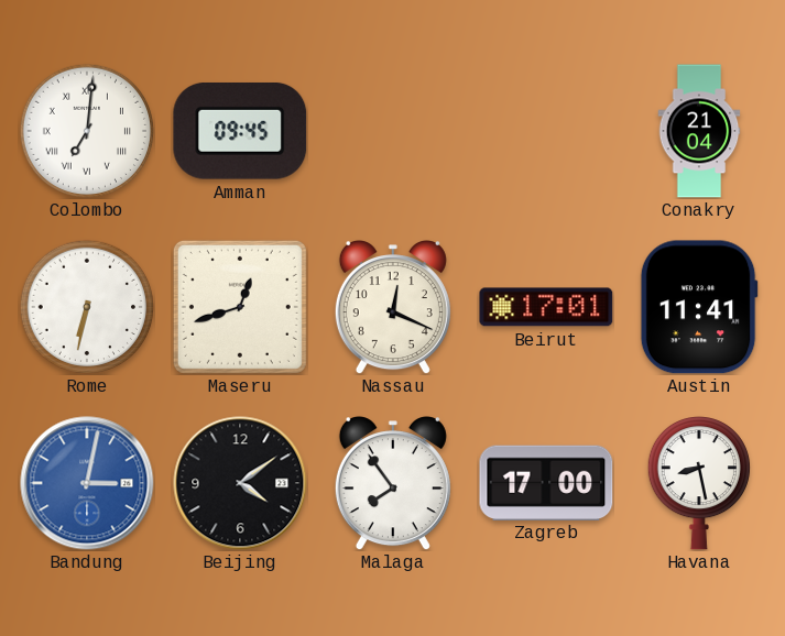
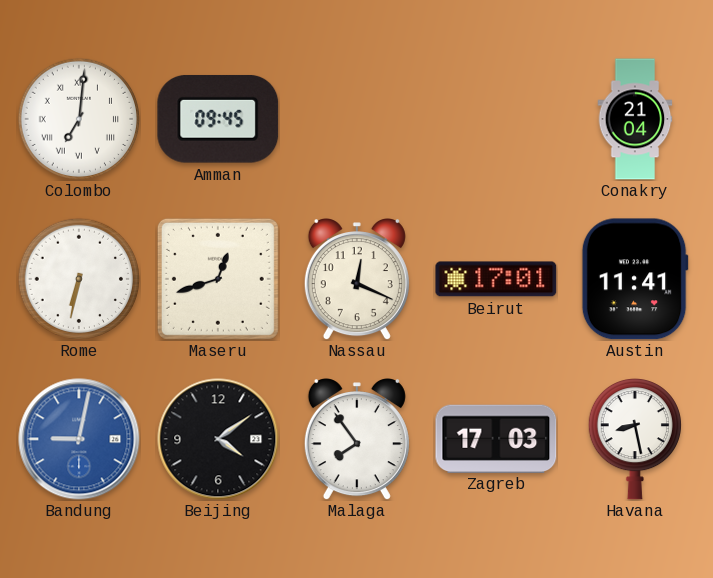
Bandung: 3:02 -> 9:02 (79, 439)
Zagreb: 17:00 -> 17:03 (496, 438)
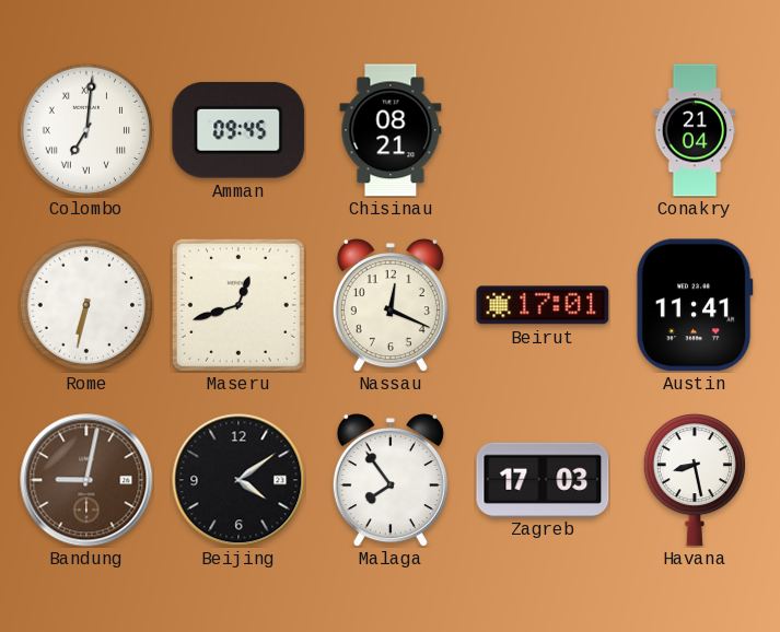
Chisinau: none -> 08:21 (391, 130)
Bandung dial: blue -> brown (86, 480)
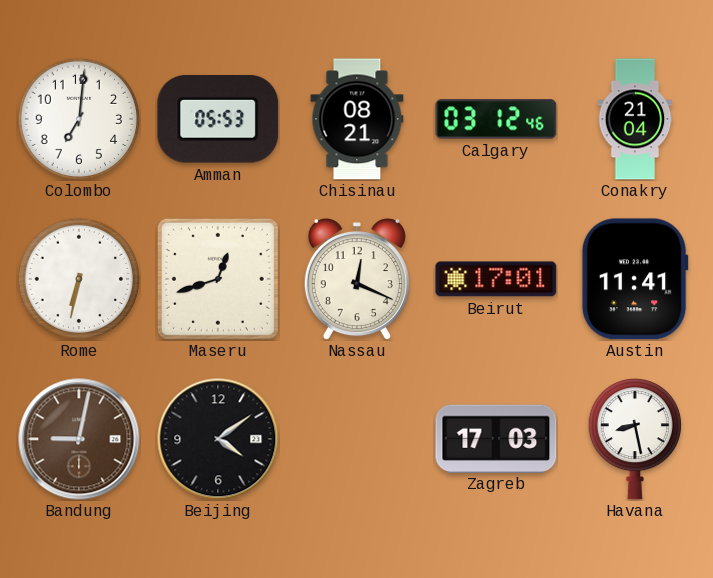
Colombo numerals: Roman -> Arabic (78, 118)
Amman: 09:45 -> 05:53 (218, 119)
Calgary: none -> 03:12 (496, 119)
Malaga: 7:54 -> none (391, 481)
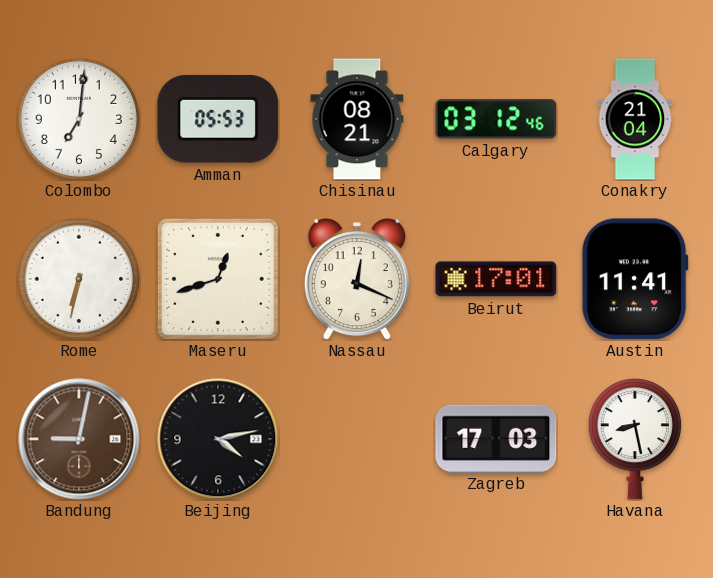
Beijing: 4:09 -> 4:13 (218, 439)
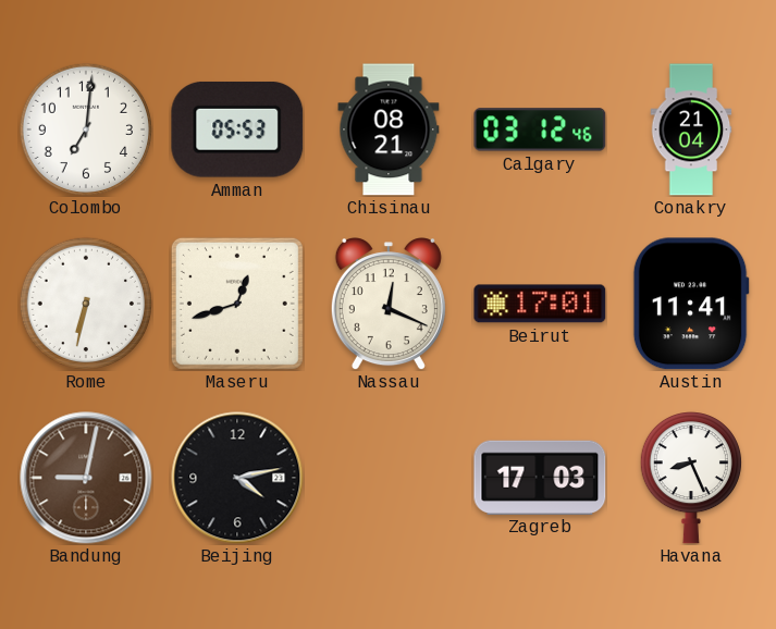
Havana: 8:28 -> 8:26 (691, 479)
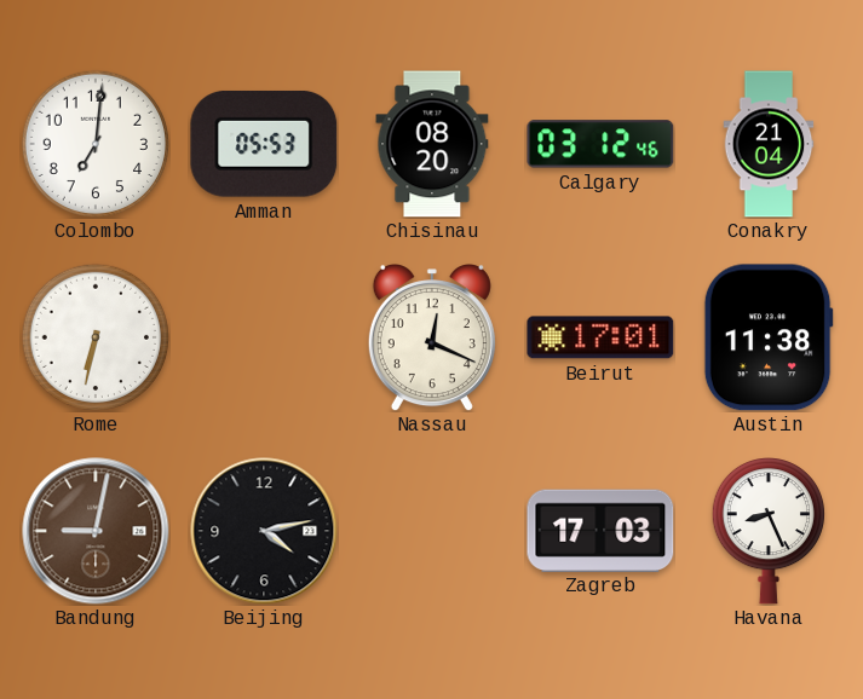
Chisinau: 08:21 -> 08:20 (432, 144)
Maseru: 12:42 -> none (237, 304)
Austin: 11:41 -> 11:38 (769, 337)
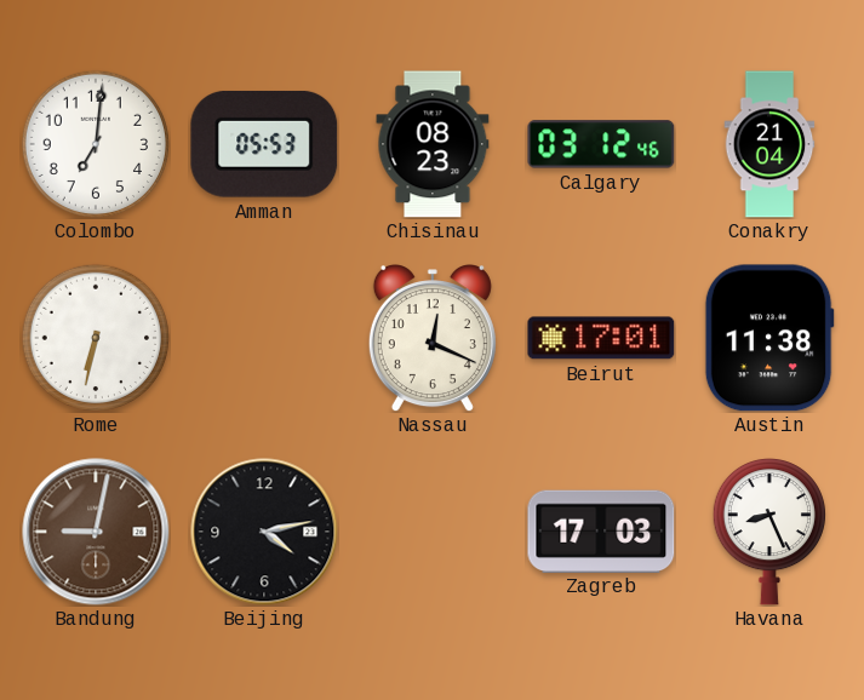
Chisinau: 08:20 -> 08:23 (433, 144)
